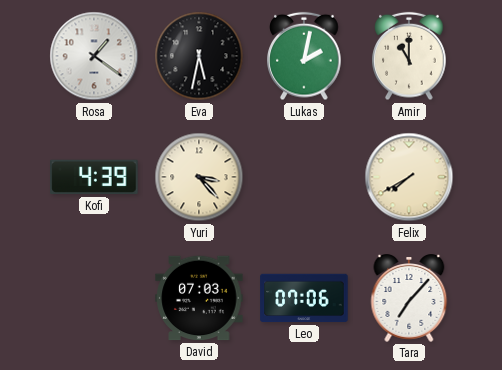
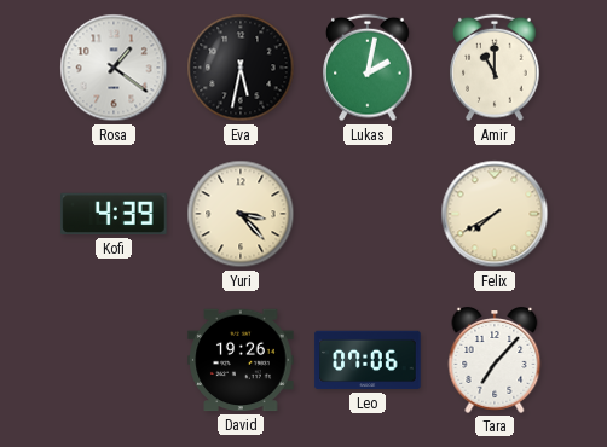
David: 07:03 -> 19:26 (241, 360)
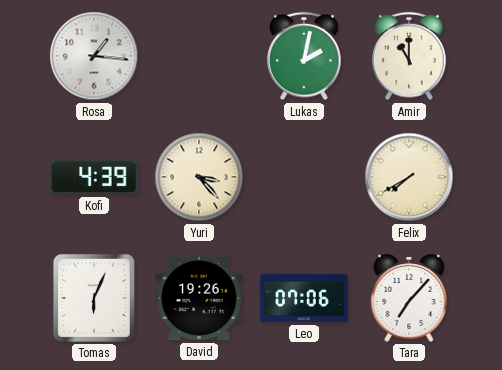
Rosa: 1:21 -> 1:16 (94, 56)
Eva: 5:32 -> none (241, 68)
Tomas: none -> 6:04 (94, 298)
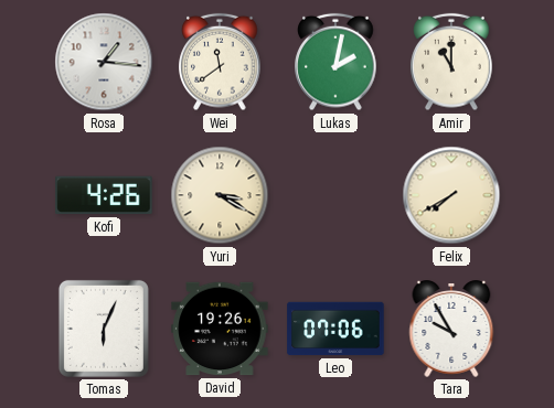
Wei: none -> 11:39 (220, 62)
Kofi: 4:39 -> 4:26 (104, 195)
Yuri: 3:23 -> 3:20 (220, 195)
Tara: 7:07 -> 9:55 (451, 330)
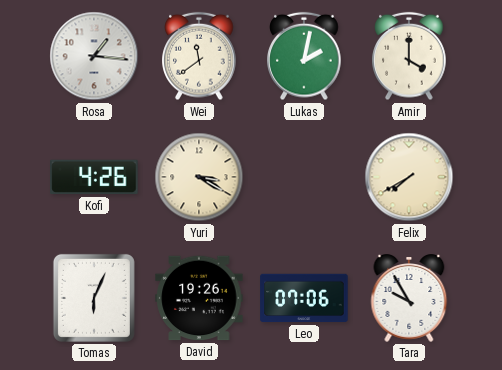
Amir: 11:00 -> 4:00 (409, 56)
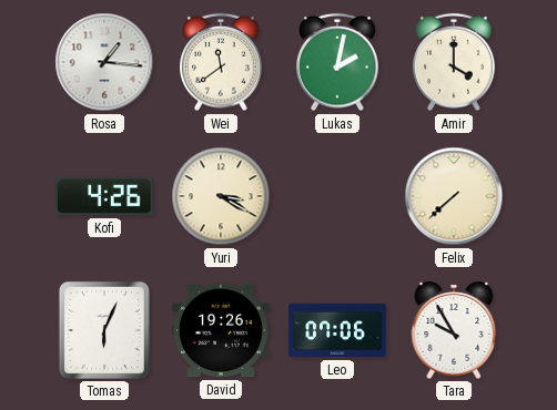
Felix: 7:40 -> 7:38 (454, 196)
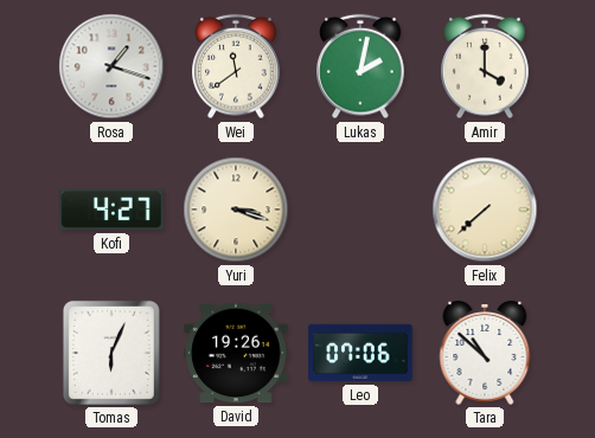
Rosa: 1:16 -> 1:18 (111, 66)
Kofi: 4:26 -> 4:27 (111, 210)
Yuri: 3:20 -> 3:18 (236, 210)
Tara: 9:55 -> 10:52 (485, 354)
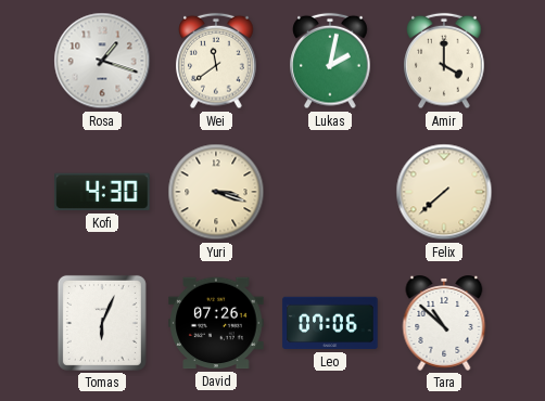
Kofi: 4:27 -> 4:30 (102, 192)
David: 19:26 -> 07:26 (216, 323)
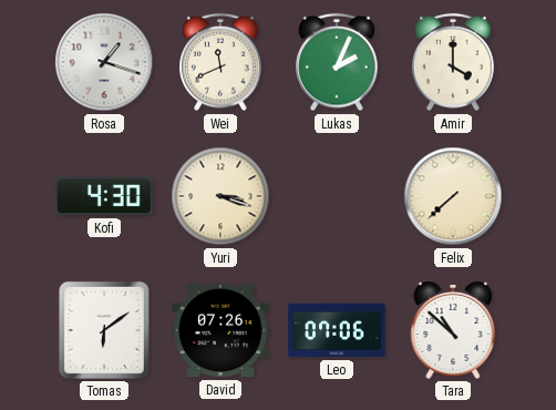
Wei: 11:39 -> 11:41 (220, 62)
Lukas: 2:02 -> 2:04 (337, 62)
Tomas: 6:04 -> 6:09 (104, 330)
